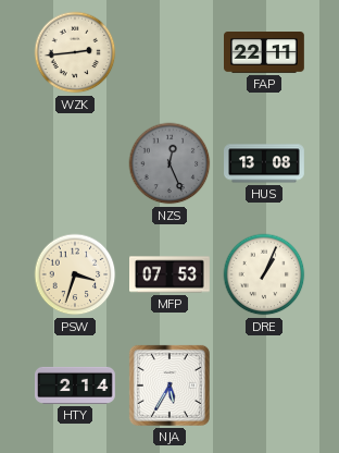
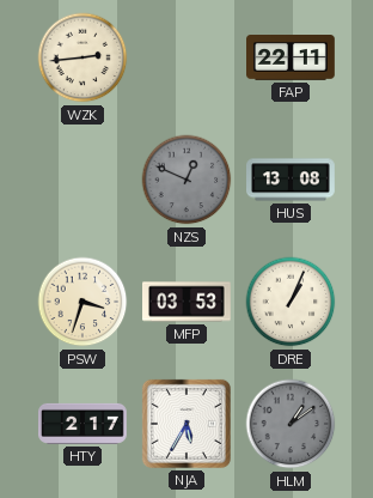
NZS: 12:26 -> 12:49 (186, 180)
MFP: 07:53 -> 03:53 (188, 302)
HTY: 2:14 -> 2:17 (84, 424)
HLM: none -> 1:09 (291, 424)
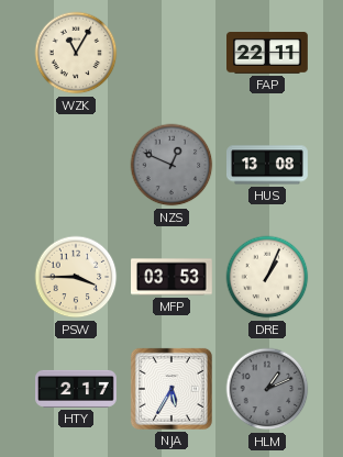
WZK: 2:44 -> 11:05 (76, 53)
PSW: 3:33 -> 3:45 (76, 277)
HLM: 1:09 -> 1:11 (267, 389)
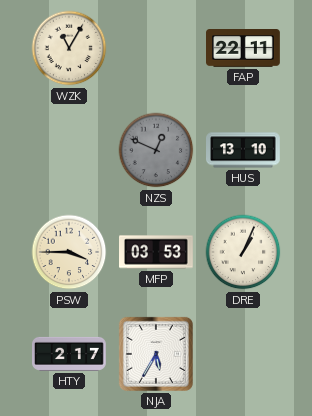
HUS: 13:08 -> 13:10 (244, 150)
HLM: 1:11 -> none (267, 389)
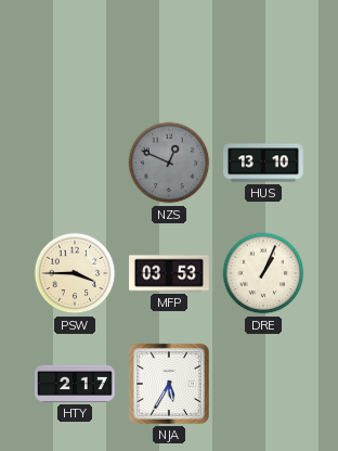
WZK: 11:05 -> none (69, 48)
FAP: 22:11 -> none (244, 49)
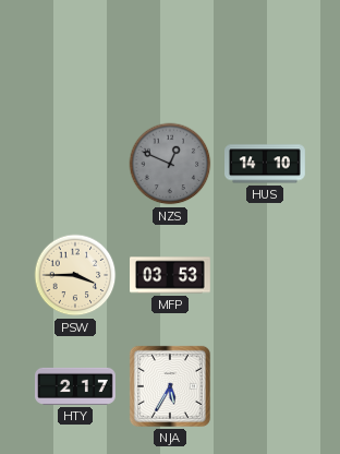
HUS: 13:10 -> 14:10 (266, 164)
DRE: 1:04 -> none (263, 273)
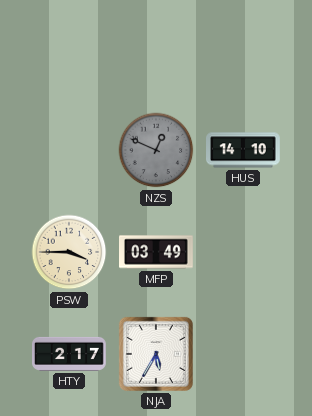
MFP: 03:53 -> 03:49 (157, 252)
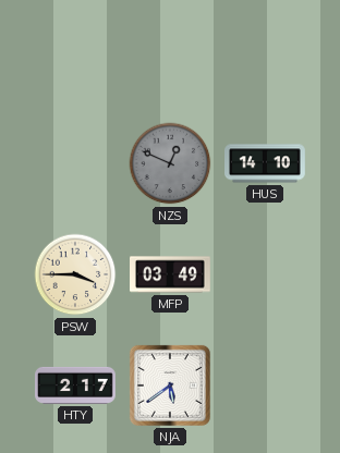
NJA: 5:35 -> 5:39 (170, 385)
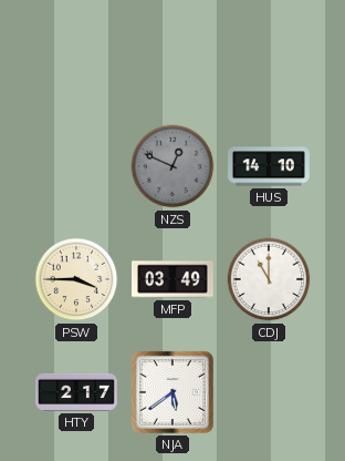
CDJ: none -> 11:00 (269, 279)
